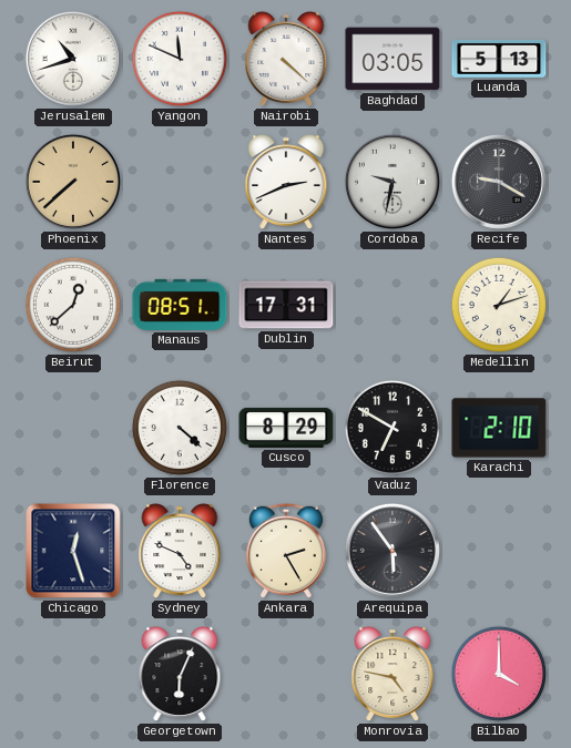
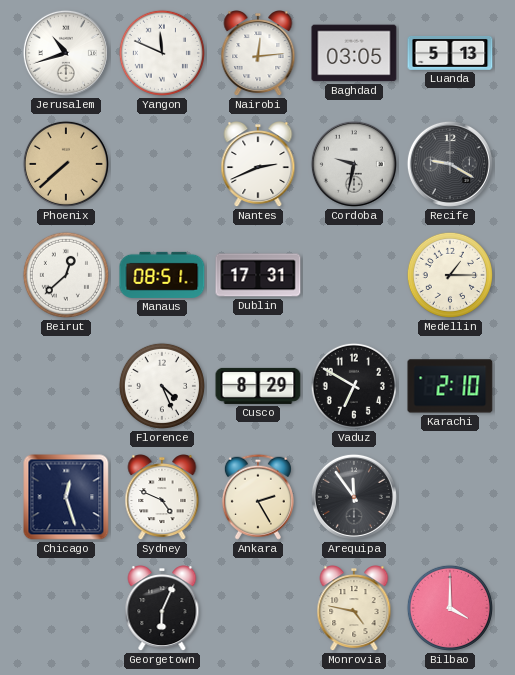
Nairobi: 4:22 -> 12:14 (258, 54)
Medellin: 1:12 -> 1:15 (450, 275)
Florence: 4:22 -> 4:26 (162, 386)
Arequipa: 5:54 -> 11:54 (354, 497)
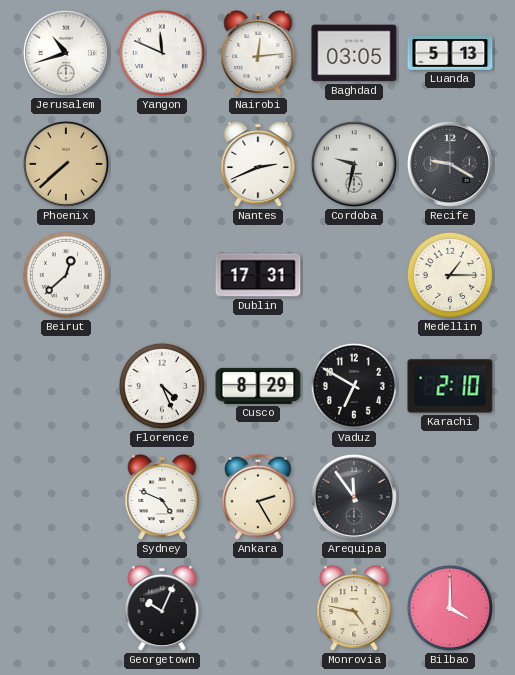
Manaus: 08:51 -> none (162, 275)
Chicago: 12:27 -> none (66, 497)
Georgetown: 6:04 -> 10:04 (162, 609)
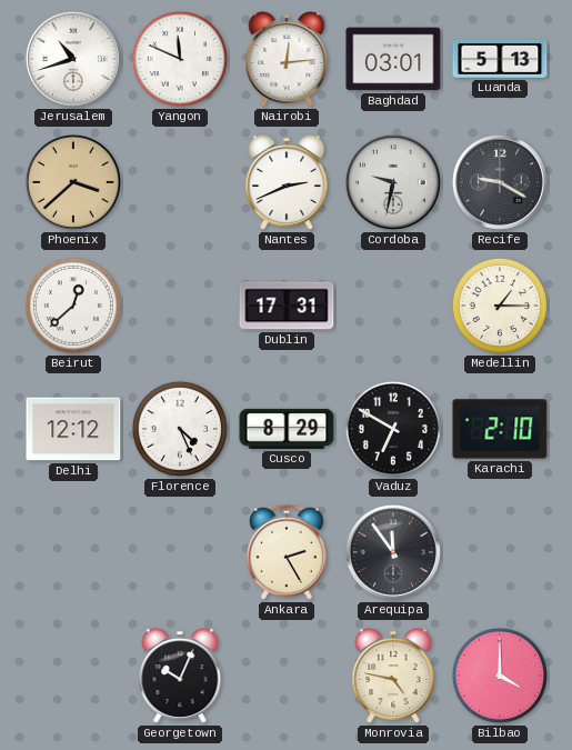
Baghdad: 03:05 -> 03:01 (393, 59)
Phoenix: 7:38 -> 3:38 (73, 182)
Delhi: none -> 12:12 (73, 429)
Sydney: 4:49 -> none (162, 498)
